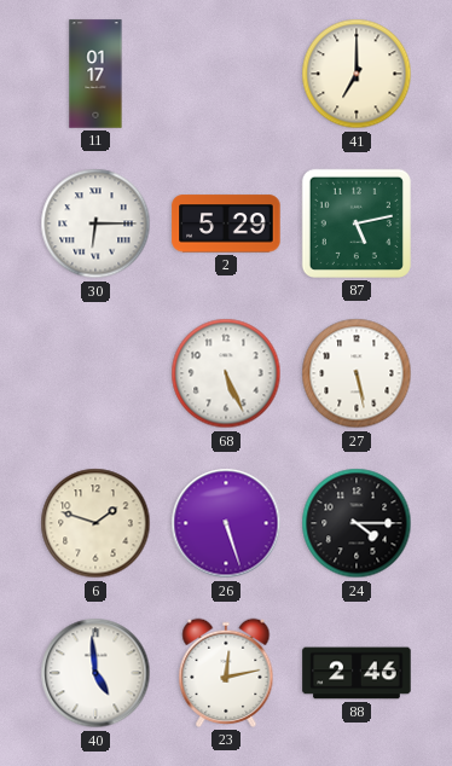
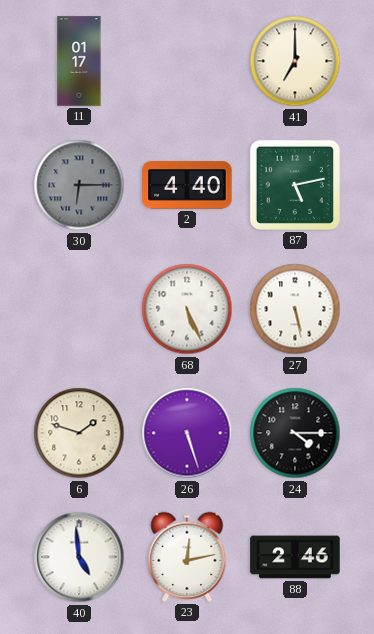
30 dial: white -> grey (79, 185)
2: 5:29 -> 4:40 (187, 185)
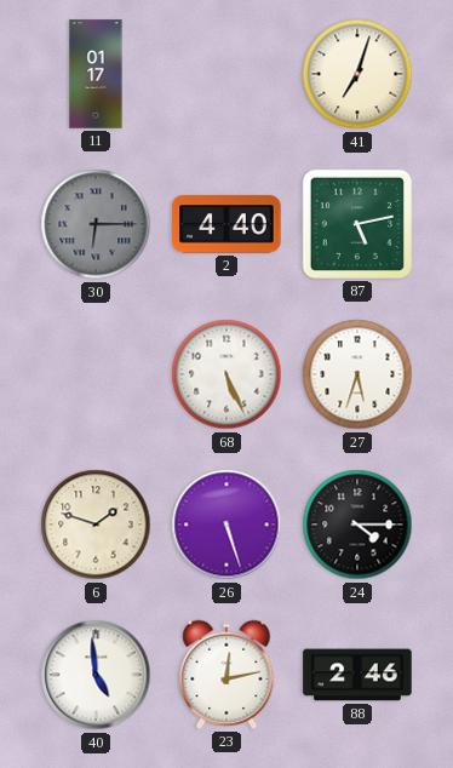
41: 7:00 -> 7:03 (357, 74)
27: 5:28 -> 5:33 (357, 374)
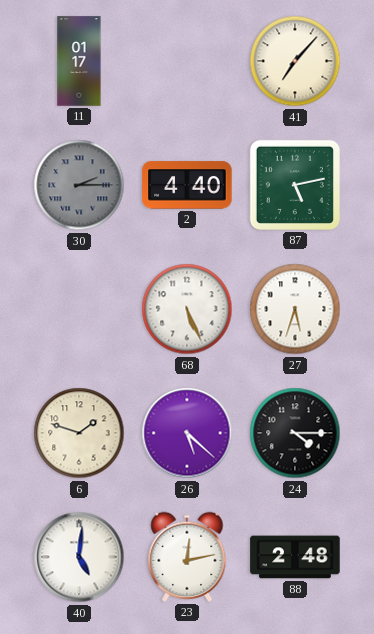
41: 7:03 -> 7:07 (295, 61)
30: 6:15 -> 2:15 (79, 185)
26: 5:27 -> 5:22 (187, 433)
40: 4:59 -> 5:01 (79, 557)
88: 2:46 -> 2:48 (295, 557)
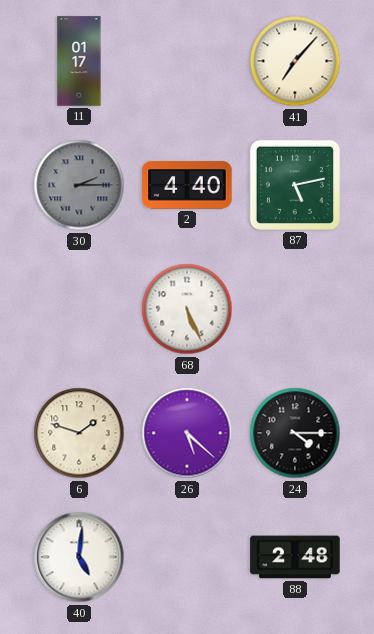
27: 5:33 -> none (295, 309)
23: 12:13 -> none (187, 557)
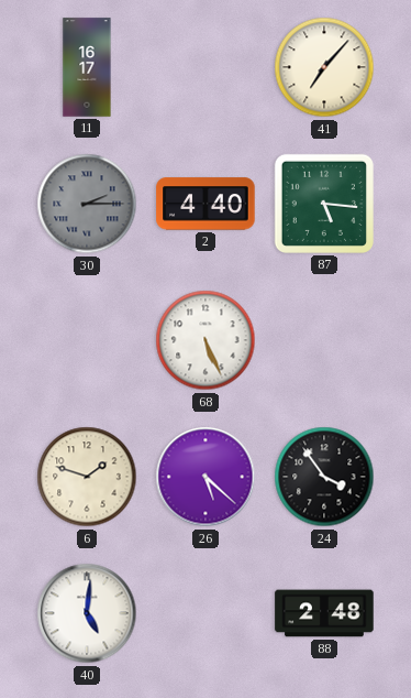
11: 01:17 -> 16:17 (87, 67)
87: 5:13 -> 5:16 (324, 204)
24: 4:15 -> 3:54 (324, 477)
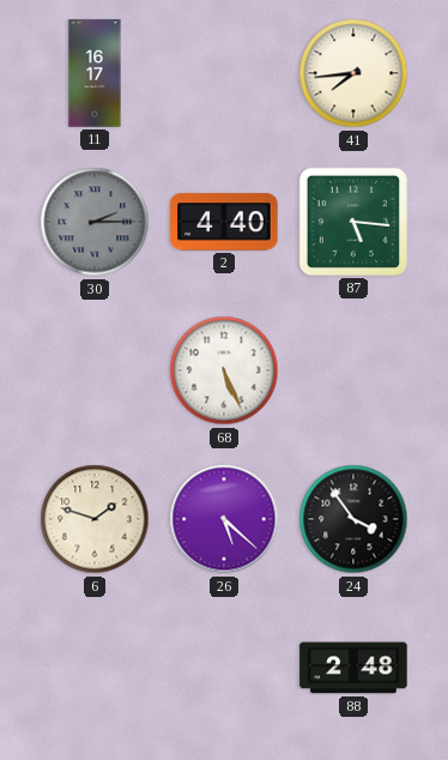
41: 7:07 -> 7:44 (353, 73)
40: 5:01 -> none (87, 613)
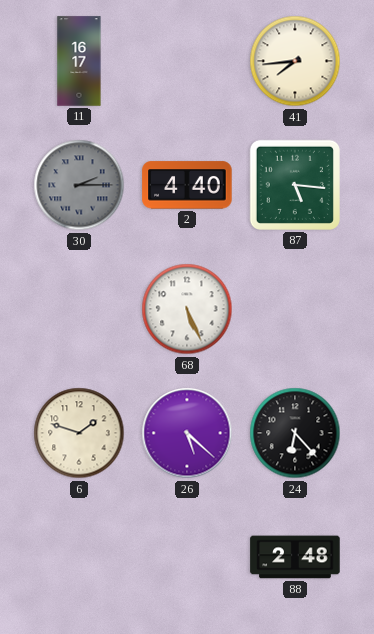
24: 3:54 -> 6:23 (295, 433)
